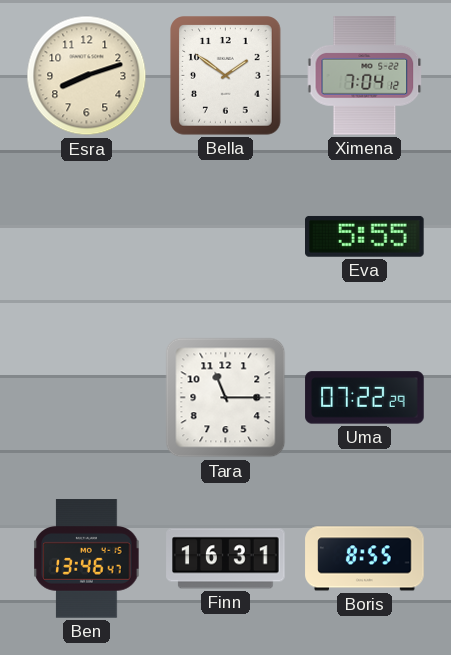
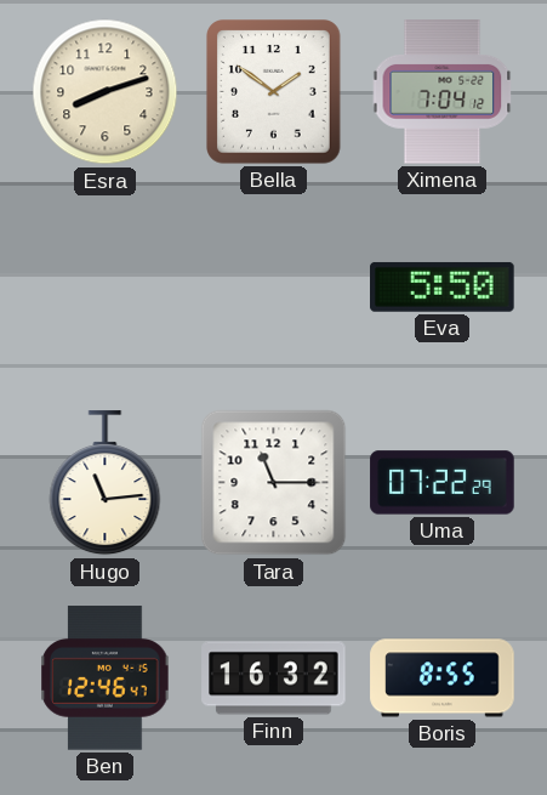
Eva: 5:55 -> 5:50 (443, 286)
Hugo: none -> 11:14 (106, 483)
Ben: 13:46 -> 12:46 (106, 678)
Finn: 16:31 -> 16:32 (274, 678)
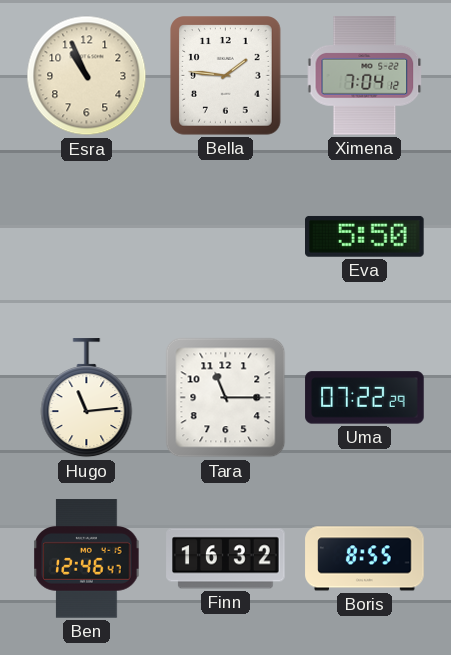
Esra: 8:12 -> 10:56 (87, 76)
Bella: 1:51 -> 1:46 (226, 76)
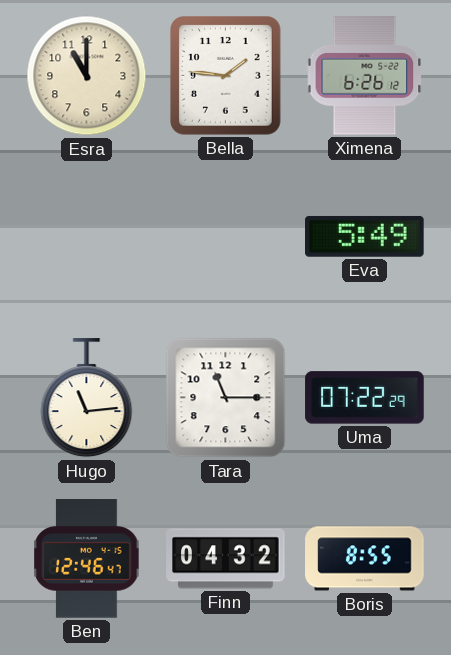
Esra: 10:56 -> 11:00 (87, 76)
Ximena: 7:04 -> 6:26 (365, 76)
Eva: 5:50 -> 5:49 (365, 236)
Finn: 16:32 -> 04:32 (226, 559)
